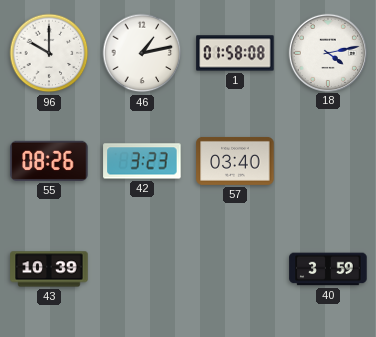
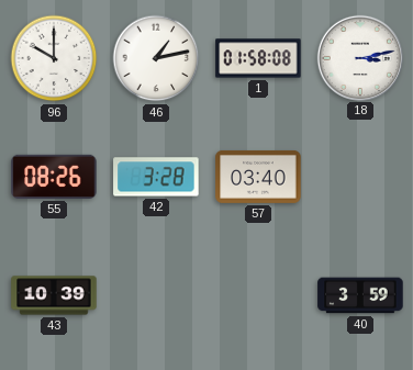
18: 4:13 -> 3:13 (359, 57)
42: 3:23 -> 3:28 (156, 177)
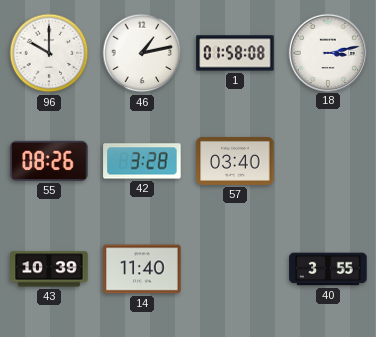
14: none -> 11:40 (142, 269)
40: 3:59 -> 3:55 (328, 269)
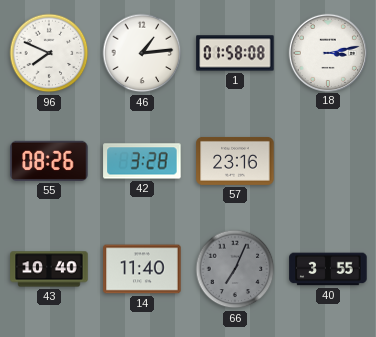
96: 10:00 -> 7:49 (49, 53)
46: 1:13 -> 1:14 (142, 53)
57: 03:40 -> 23:16 (235, 161)
43: 10:39 -> 10:40 (49, 269)
66: none -> 7:04 (235, 269)
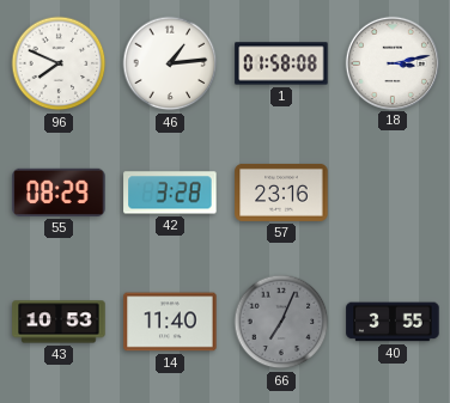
55: 08:26 -> 08:29 (59, 193)
43: 10:40 -> 10:53 (59, 322)
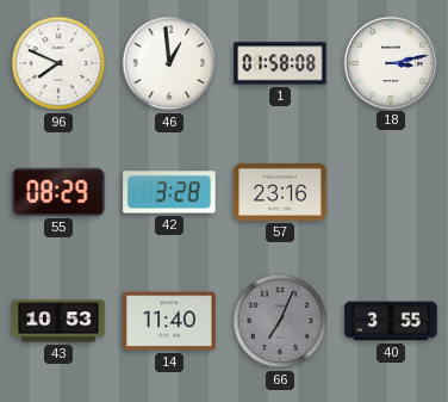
46: 1:14 -> 12:59 (169, 63)
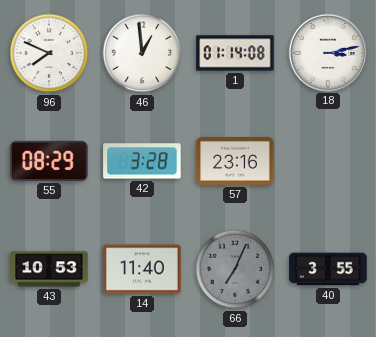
1: 01:58 -> 01:14 (235, 53)
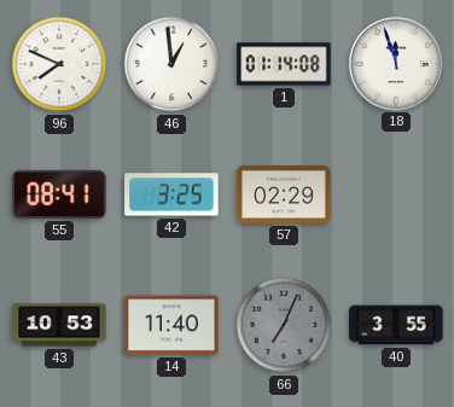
18: 3:13 -> 11:57 (395, 63)
55: 08:29 -> 08:41 (59, 194)
42: 3:28 -> 3:25 (171, 194)
57: 23:16 -> 02:29 (284, 194)
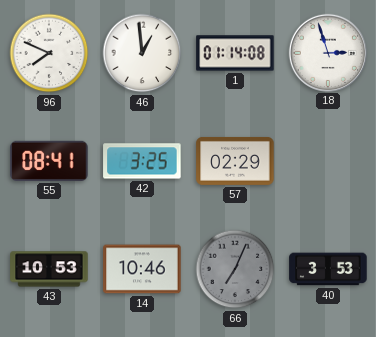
18: 11:57 -> 2:57 (327, 52)
14: 11:40 -> 10:46 (142, 269)
40: 3:55 -> 3:53 (328, 269)
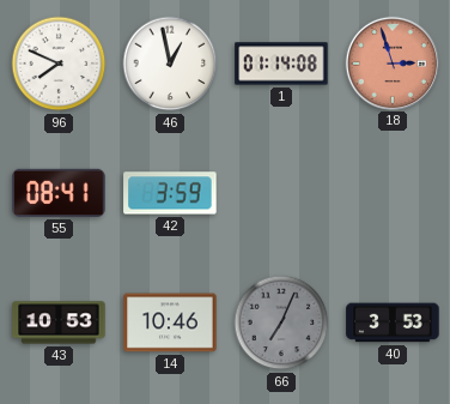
46: 12:59 -> 12:58 (170, 64)
18 dial: white -> salmon (391, 62)
42: 3:25 -> 3:59 (170, 193)
57: 02:29 -> none (235, 161)
